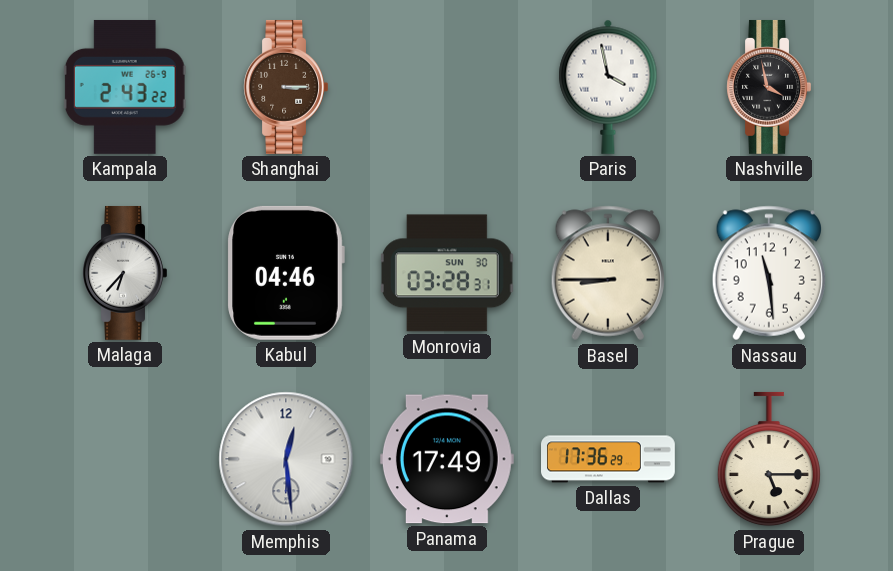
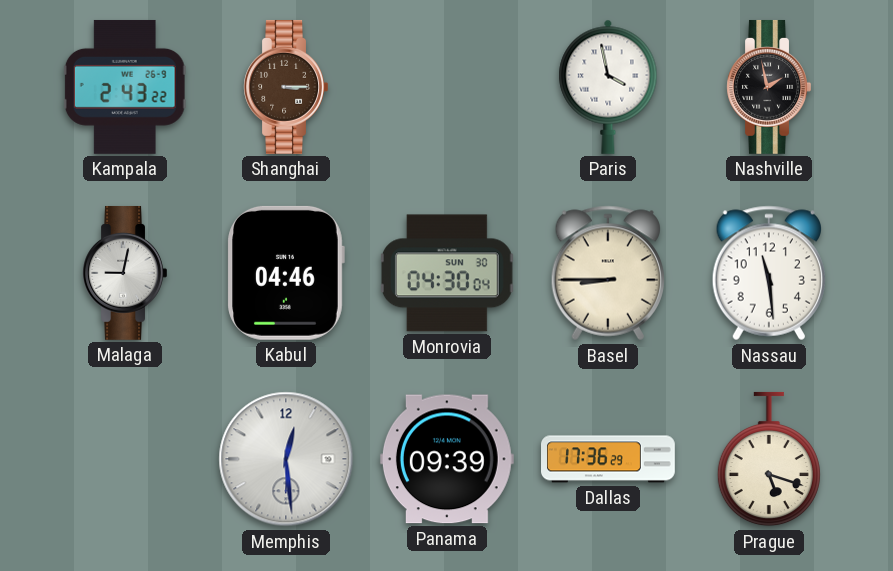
Nashville: 3:58 -> 1:58 (769, 87)
Malaga: 6:37 -> 9:02 (125, 273)
Monrovia: 03:28 -> 04:30 (447, 273)
Panama: 17:49 -> 09:39 (447, 459)
Prague: 5:15 -> 5:18 (769, 459)
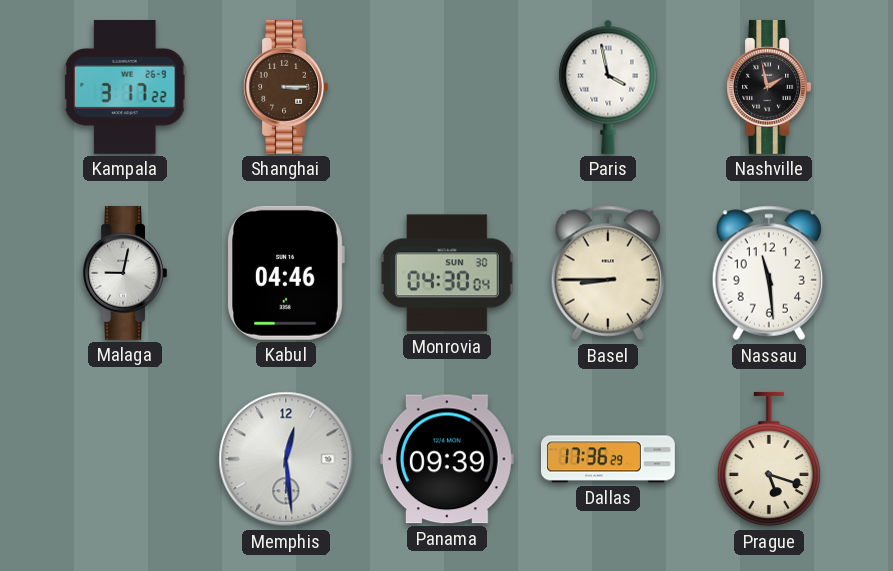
Kampala: 2:43 -> 3:17 (125, 87)
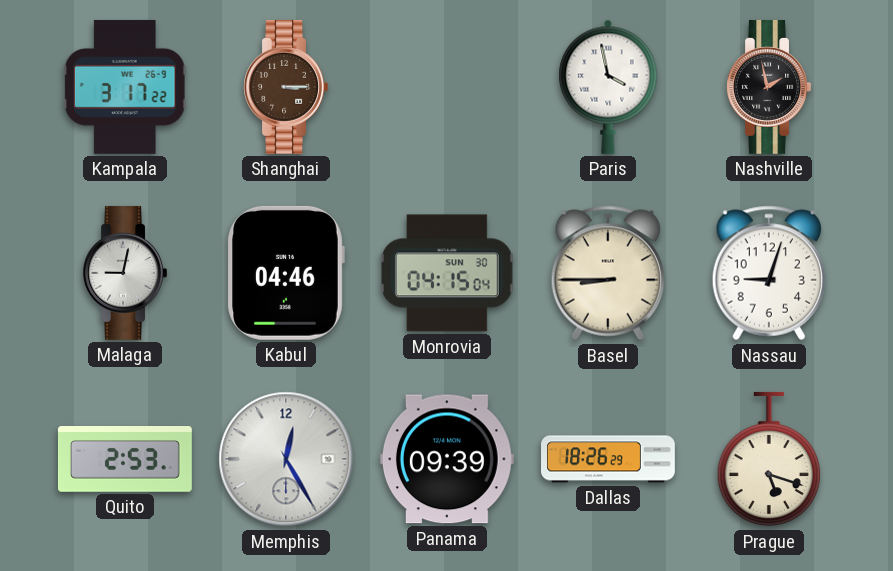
Monrovia: 04:30 -> 04:15 (447, 273)
Nassau: 11:29 -> 9:03 (769, 273)
Quito: none -> 2:53 (125, 460)
Memphis: 12:29 -> 12:25 (286, 459)
Dallas: 17:36 -> 18:26 (609, 459)
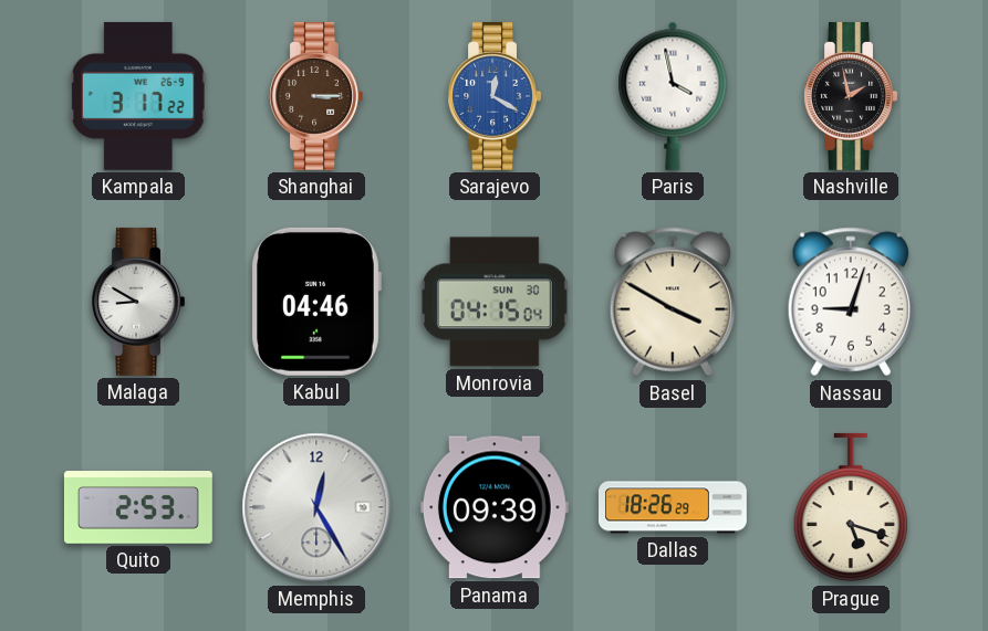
Sarajevo: none -> 12:20 (495, 96)
Malaga: 9:02 -> 8:50 (138, 302)
Basel: 8:45 -> 3:50 (673, 302)
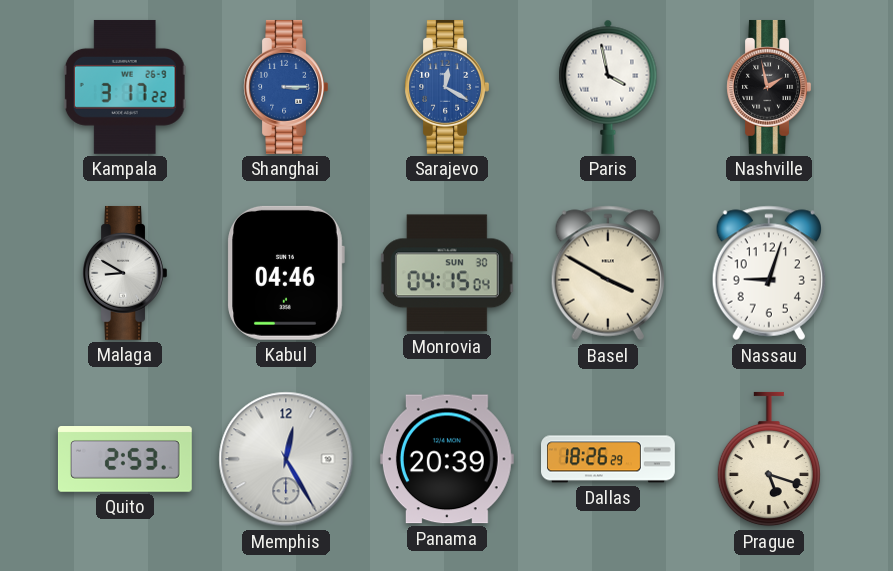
Shanghai dial: brown -> blue (286, 87)
Panama: 09:39 -> 20:39 (447, 459)
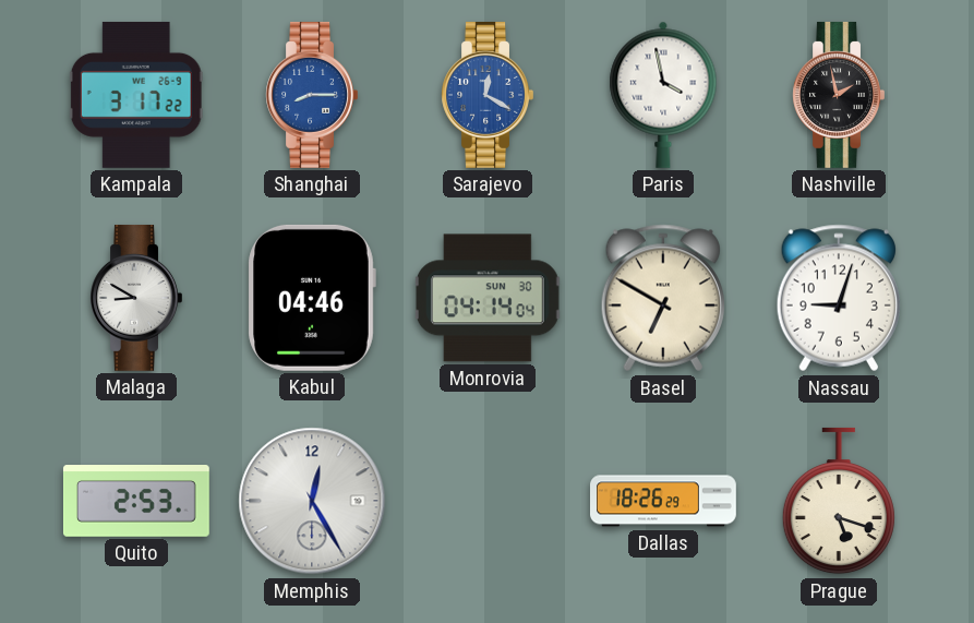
Shanghai: 3:15 -> 8:15 (312, 95)
Monrovia: 04:15 -> 04:14 (488, 298)
Basel: 3:50 -> 6:50 (663, 298)
Panama: 20:39 -> none (447, 459)
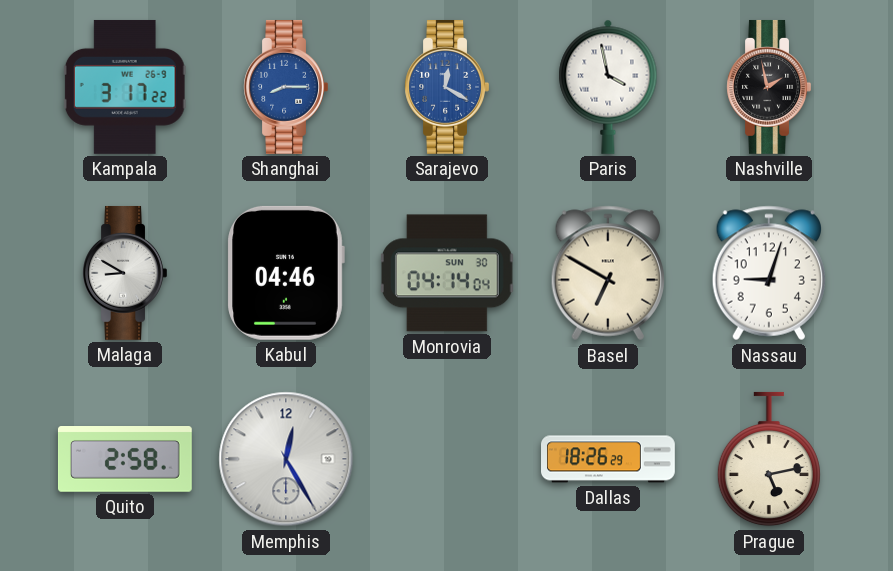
Quito: 2:53 -> 2:58 (125, 460)
Prague: 5:18 -> 5:13 (769, 459)
